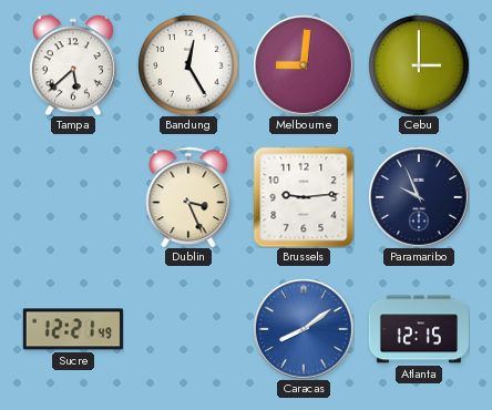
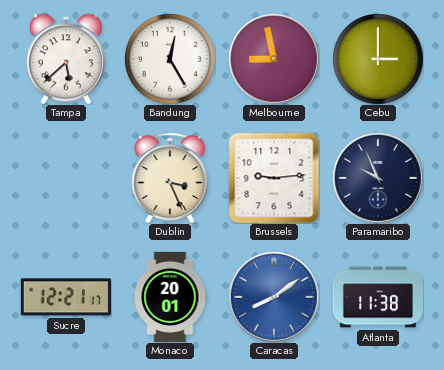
Melbourne: 9:01 -> 8:58 (274, 59)
Sucre: 12:21:49 -> 12:21:17 (66, 297)
Monaco: none -> 20:01 (170, 296)
Atlanta: 12:15 -> 11:38 (378, 297)
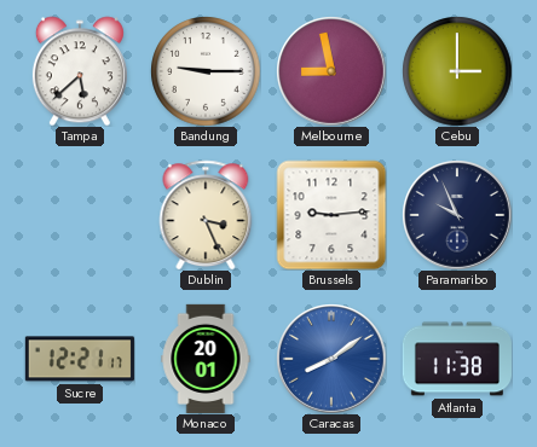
Bandung: 12:25 -> 9:15 (206, 71)
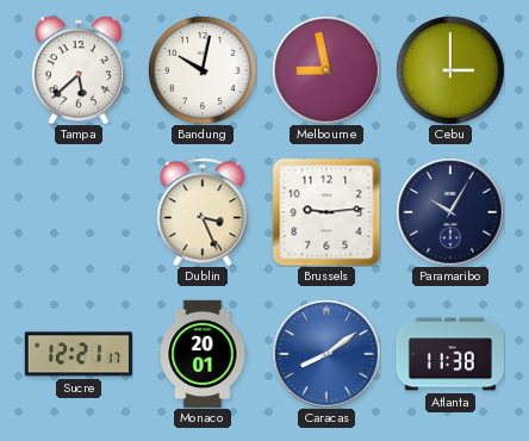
Bandung: 9:15 -> 10:02 (203, 70)
Paramaribo: 9:56 -> 10:05 (450, 212)
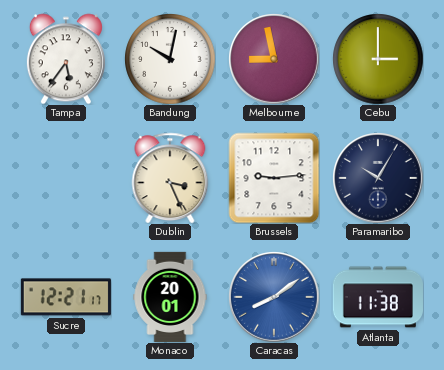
Tampa: 5:38 -> 5:36 (66, 59)
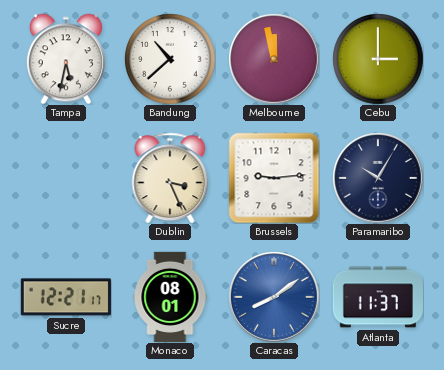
Tampa: 5:36 -> 5:32 (66, 59)
Bandung: 10:02 -> 10:38 (170, 59)
Melbourne: 8:58 -> 11:58 (274, 59)
Monaco: 20:01 -> 08:01 (170, 296)
Atlanta: 11:38 -> 11:37 (378, 297)
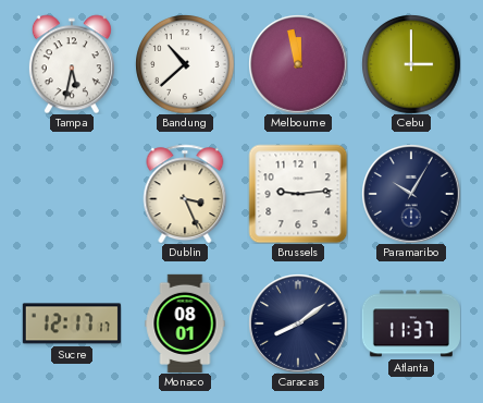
Sucre: 12:21 -> 12:17 (72, 323)
Caracas dial: blue -> navy (298, 323)
